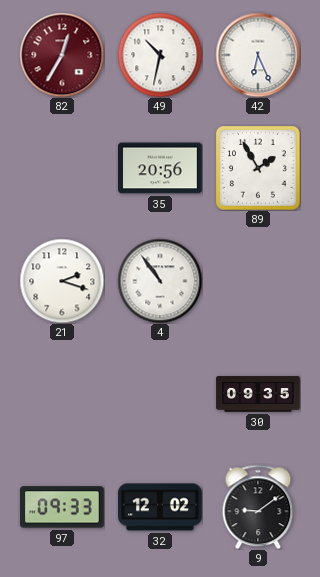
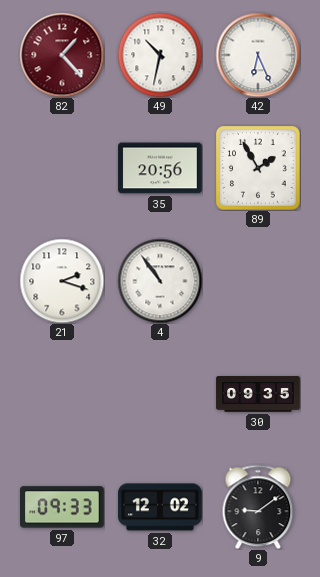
82: 12:35 -> 1:23 (62, 55)
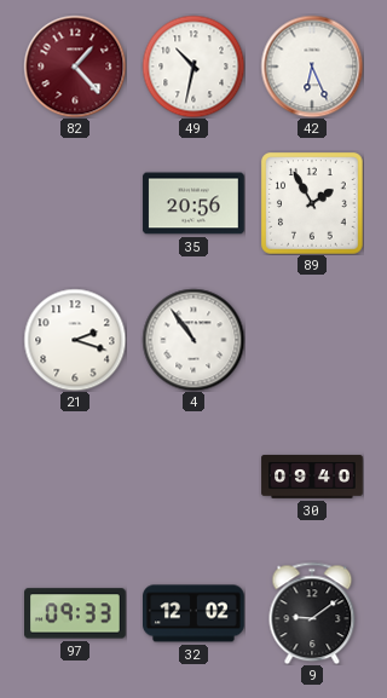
30: 09:35 -> 09:40 (312, 477)
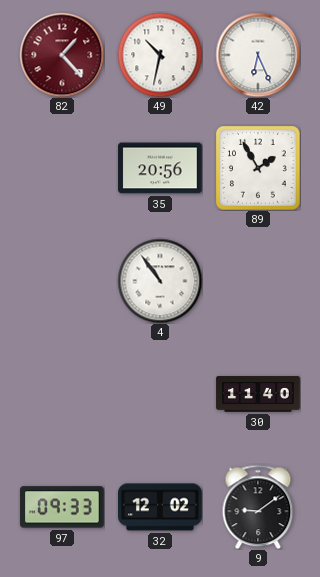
21: 2:18 -> none (75, 340)
30: 09:40 -> 11:40 (258, 394)
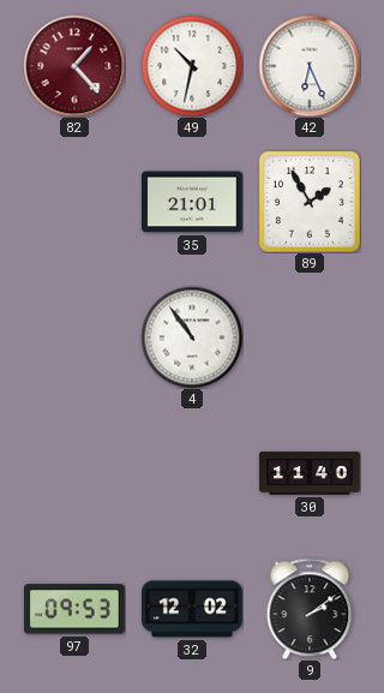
35: 20:56 -> 21:01 (192, 202)
97: 09:33 -> 09:53 (76, 609)
9: 9:09 -> 2:09 (310, 609)
